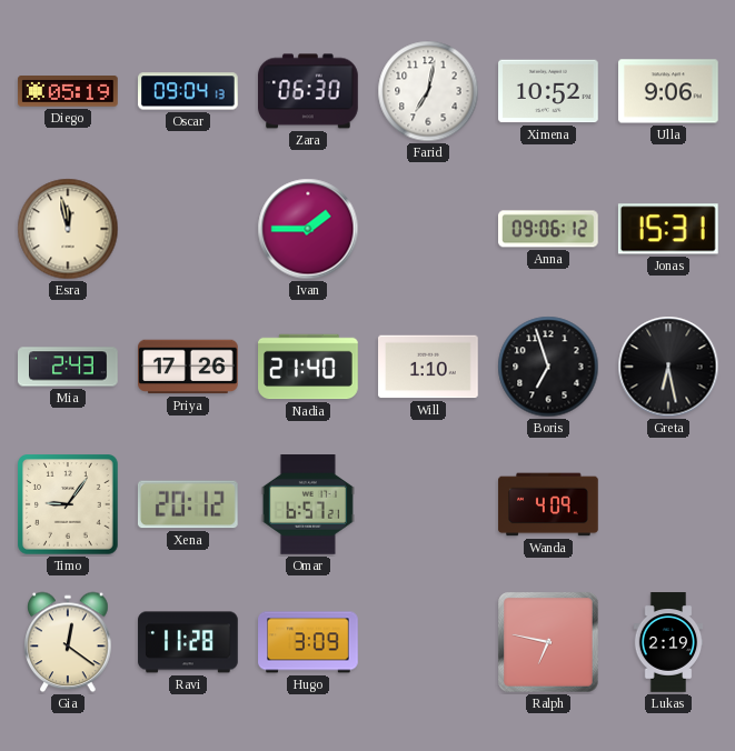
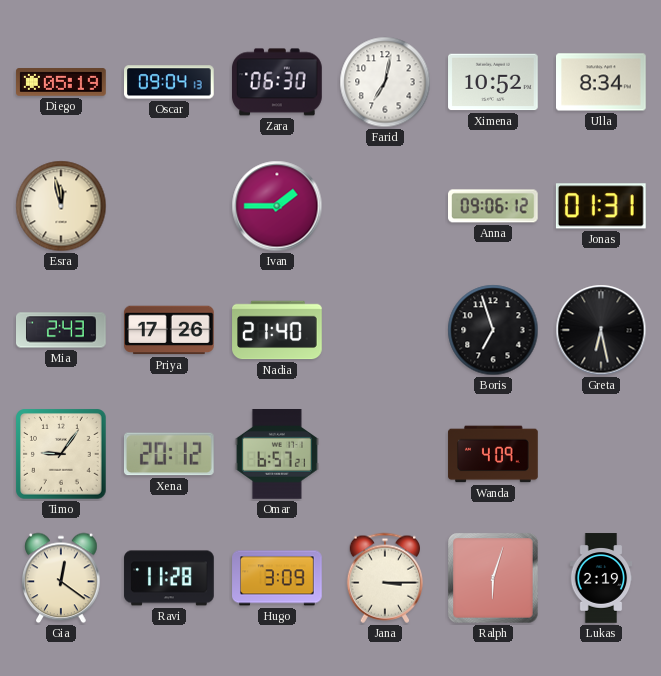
Ulla: 9:06 -> 8:34 (602, 82)
Jonas: 15:31 -> 01:31 (601, 206)
Will: 1:10 -> none (428, 367)
Jana: none -> 3:15 (384, 578)
Ralph: 6:47 -> 6:03 (493, 578)
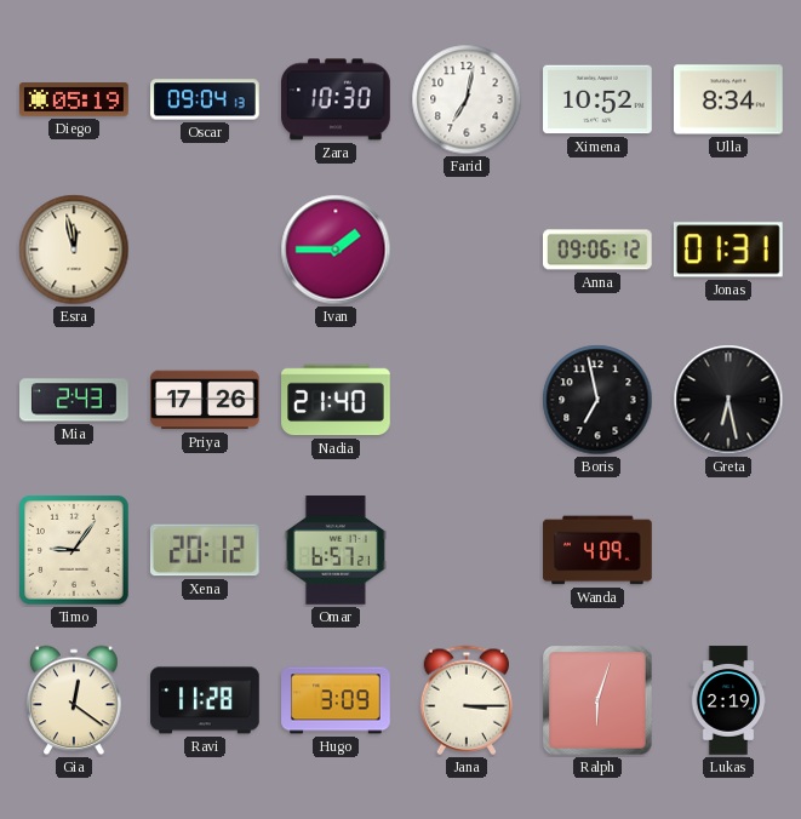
Zara: 06:30 -> 10:30 (337, 99)
Boris: 6:57 -> 6:58 (597, 400)
